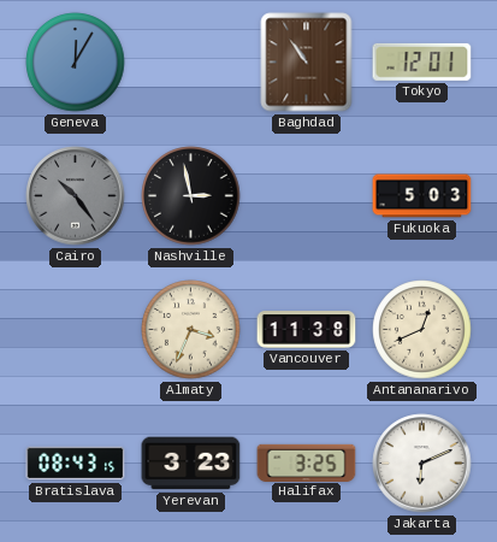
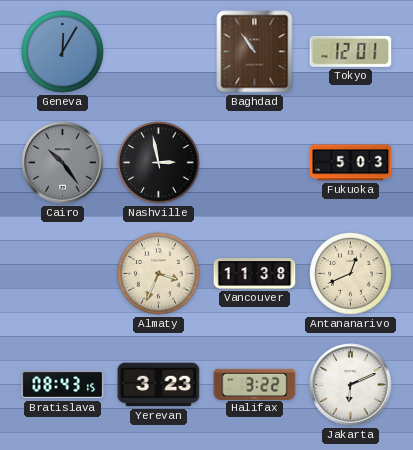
Halifax: 3:25 -> 3:22 (255, 384)
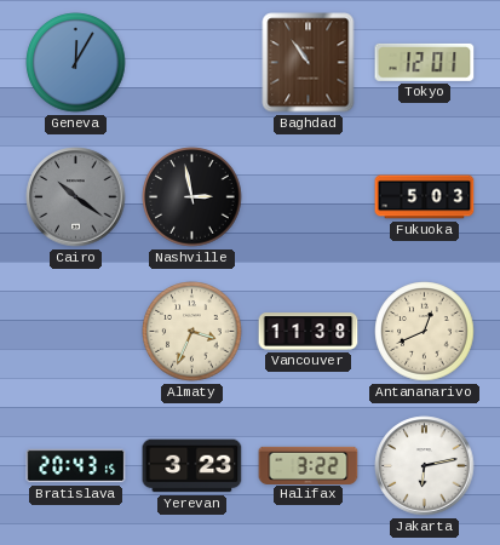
Cairo: 10:24 -> 10:21 (76, 197)
Bratislava: 08:43 -> 20:43 (76, 466)
Jakarta: 6:11 -> 6:13 (425, 466)
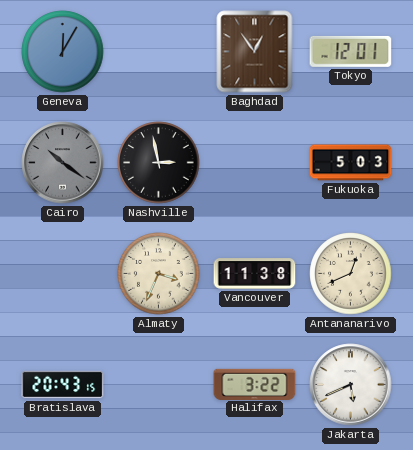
Baghdad: 10:54 -> 12:54 (255, 52)
Yerevan: 3:23 -> none (192, 466)
Jakarta: 6:13 -> 5:41 (351, 385)
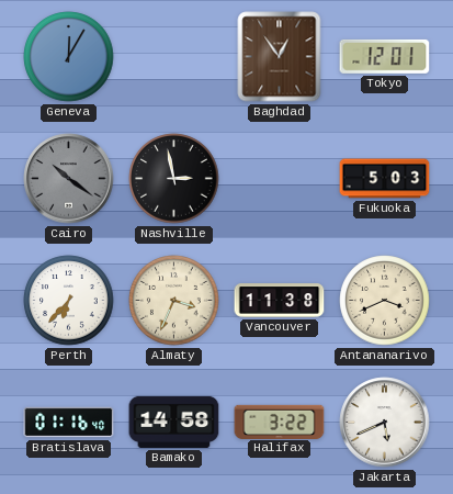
Perth: none -> 6:37 (69, 301)
Antananarivo: 12:41 -> 3:41 (385, 301)
Bratislava: 20:43 -> 01:16 (69, 423)
Bamako: none -> 14:58 (174, 422)
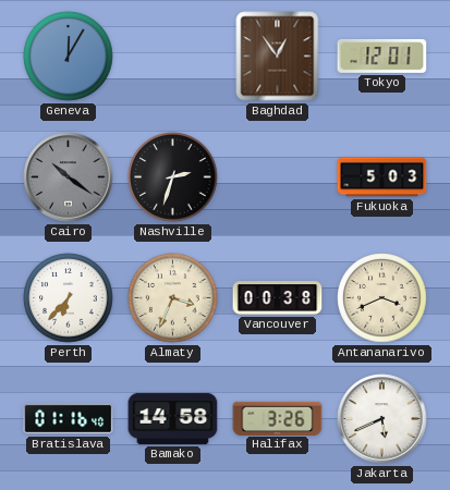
Nashville: 2:58 -> 2:33 (173, 177)
Vancouver: 11:38 -> 00:38 (278, 298)
Halifax: 3:22 -> 3:26 (278, 418)
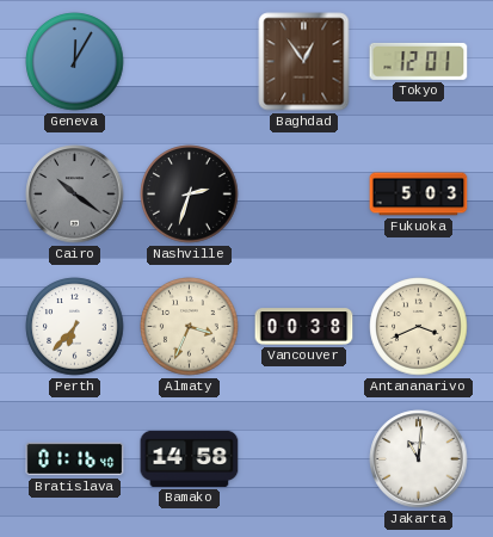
Halifax: 3:26 -> none (278, 418)
Jakarta: 5:41 -> 11:01 (419, 459)
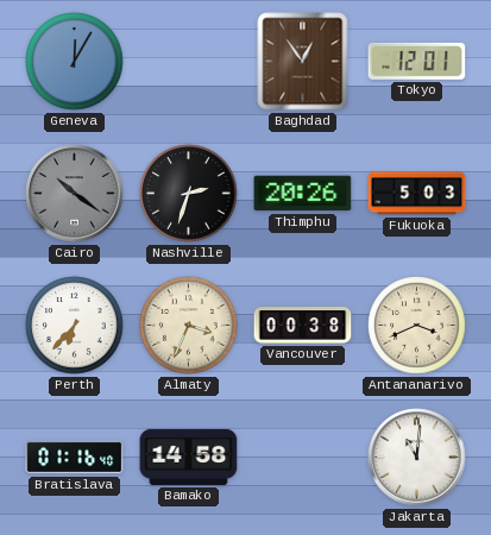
Thimphu: none -> 20:26 (303, 194)
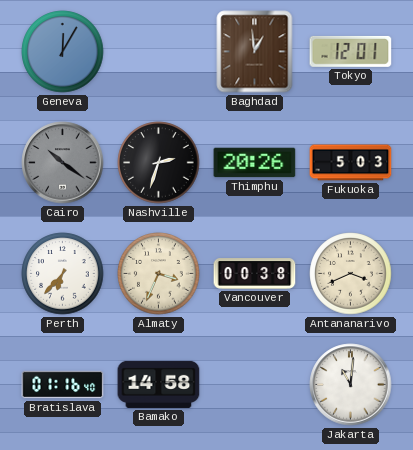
Baghdad: 12:54 -> 12:59 (255, 52)
